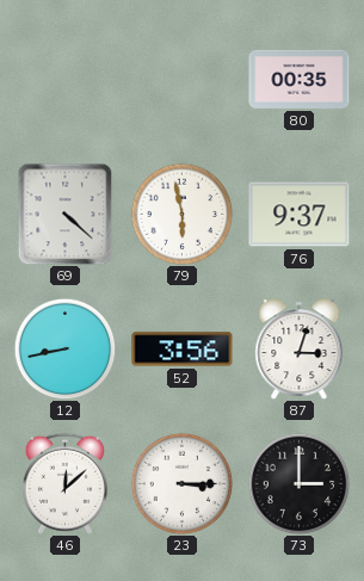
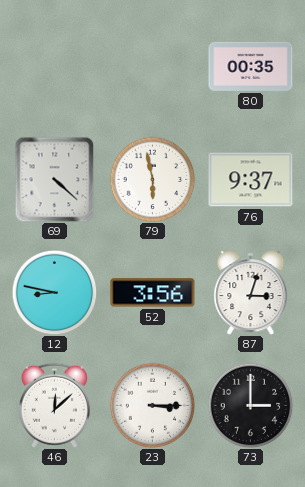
12: 8:43 -> 8:47 (54, 292)
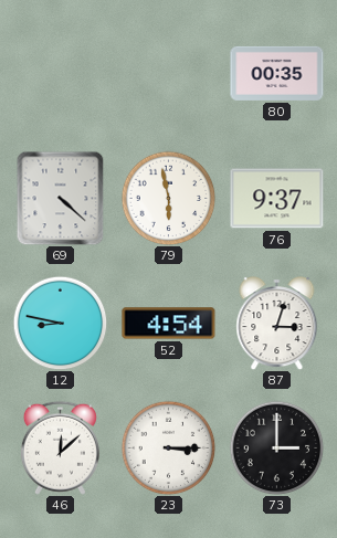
52: 3:56 -> 4:54 (169, 324)
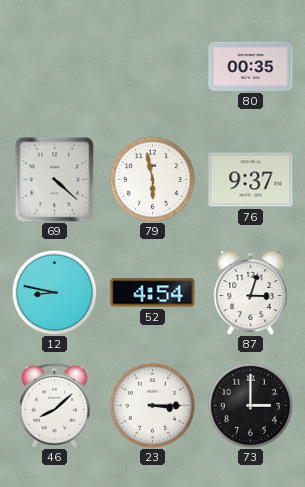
46: 12:08 -> 8:08 (54, 405)
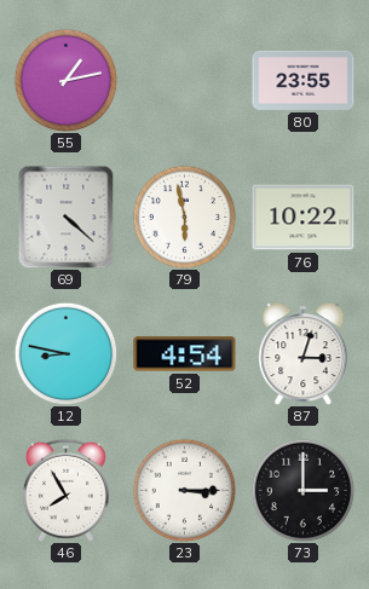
55: none -> 1:13 (65, 80)
80: 00:35 -> 23:55 (304, 80)
76: 9:37 -> 10:22 (304, 218)
46: 8:08 -> 7:55 (65, 490)
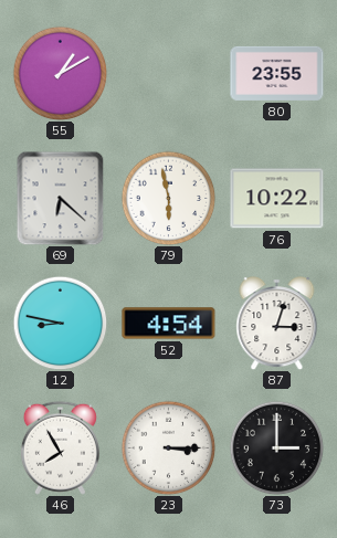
55: 1:13 -> 1:10 (60, 73)
69: 4:22 -> 6:22 (61, 198)
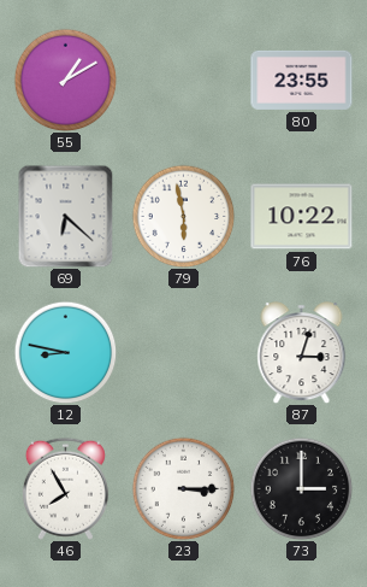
52: 4:54 -> none (169, 324)
